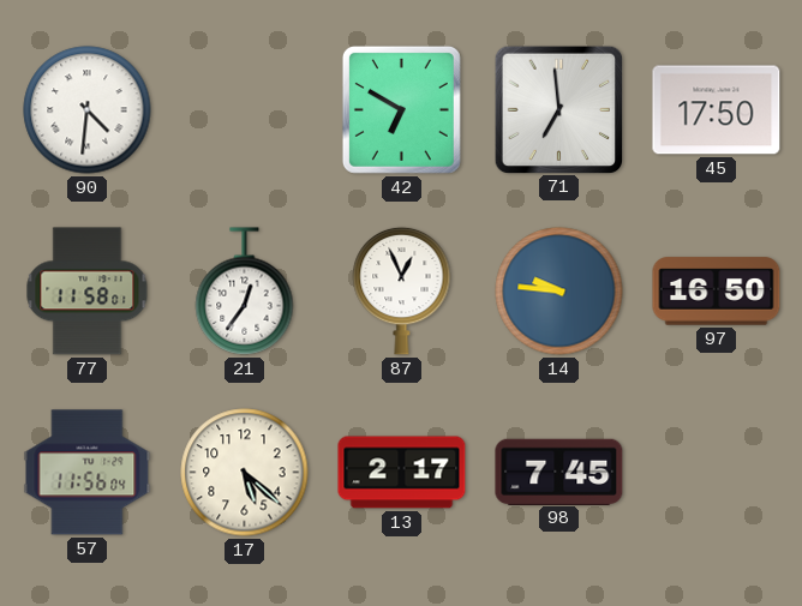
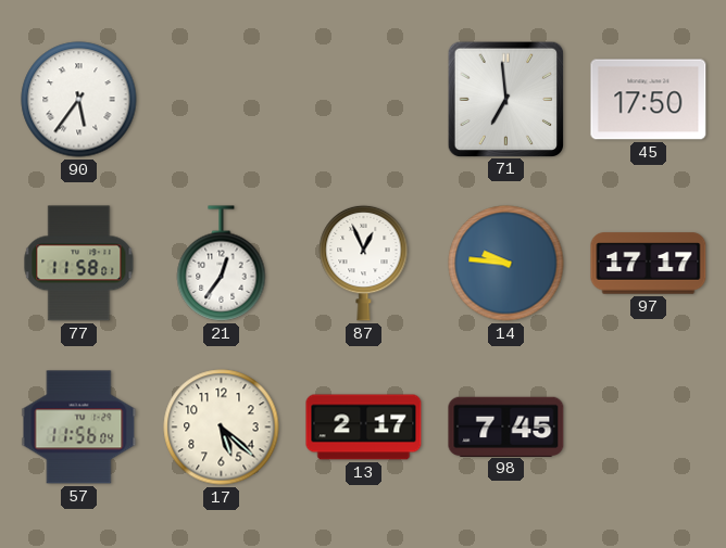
90: 4:31 -> 5:36 (79, 100)
42: 6:50 -> none (401, 109)
97: 16:50 -> 17:17 (649, 264)
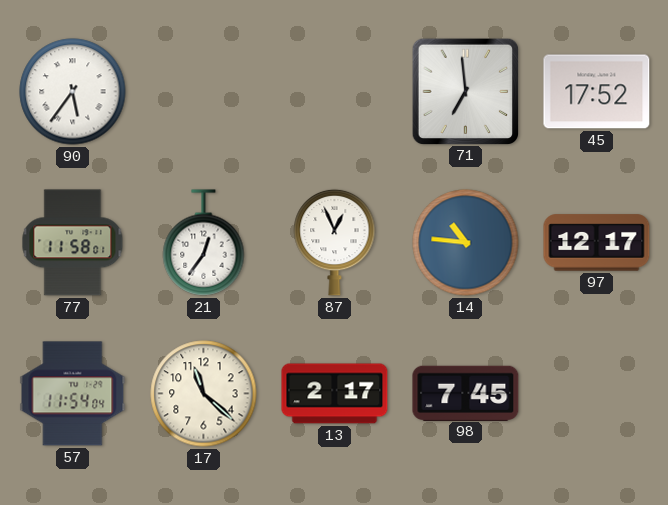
45: 17:50 -> 17:52 (597, 92)
14: 9:46 -> 10:46 (466, 243)
97: 17:17 -> 12:17 (597, 243)
57: 11:56 -> 11:54 (73, 394)
17: 5:22 -> 11:22 (204, 394)
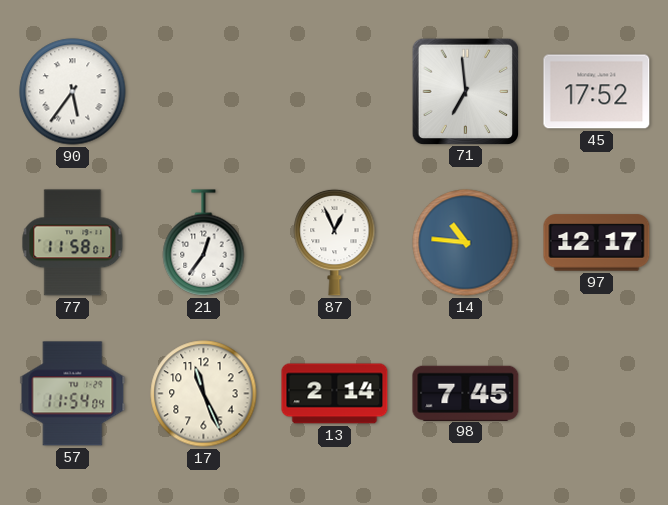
17: 11:22 -> 11:26 (204, 394)
13: 2:17 -> 2:14 (335, 394)
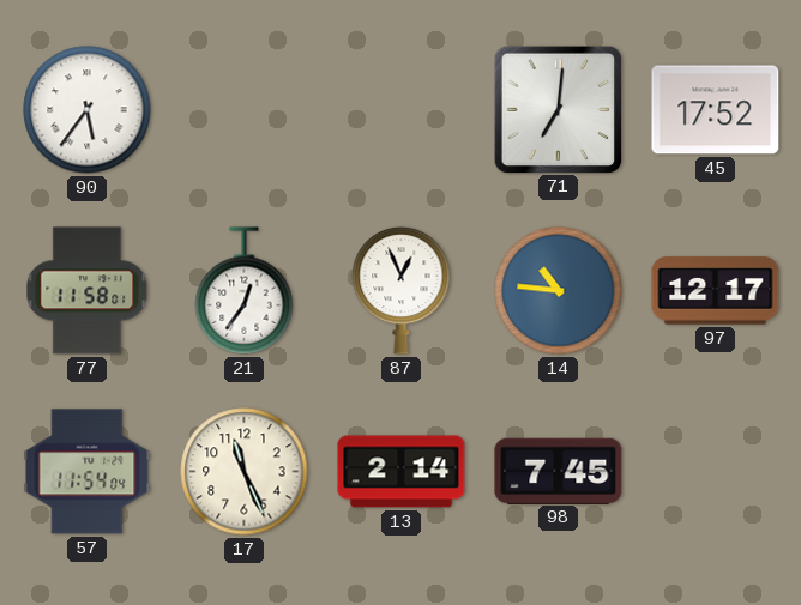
71: 6:59 -> 7:01 (558, 109)
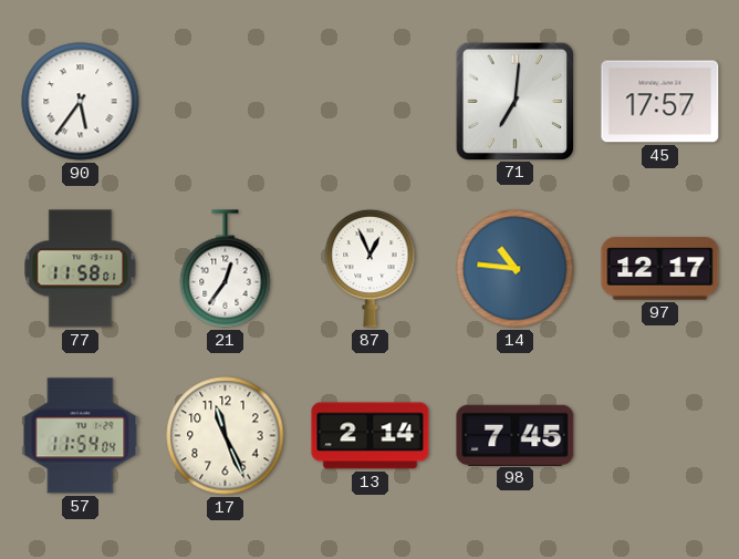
45: 17:52 -> 17:57 (660, 102)
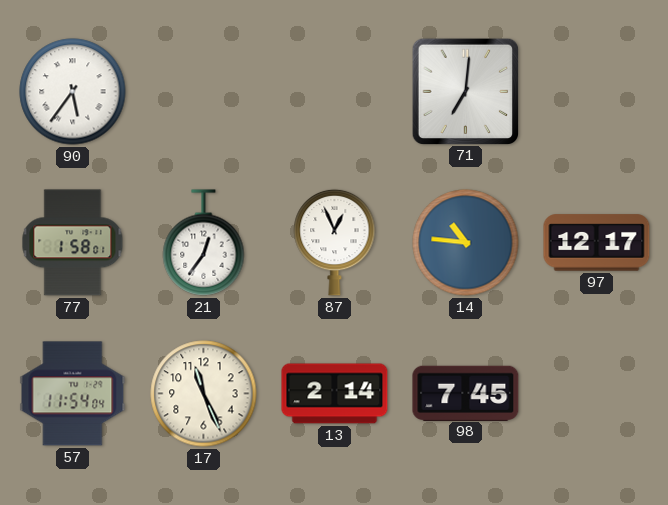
45: 17:57 -> none (660, 102)
77: 11:58 -> 1:58 (73, 243)
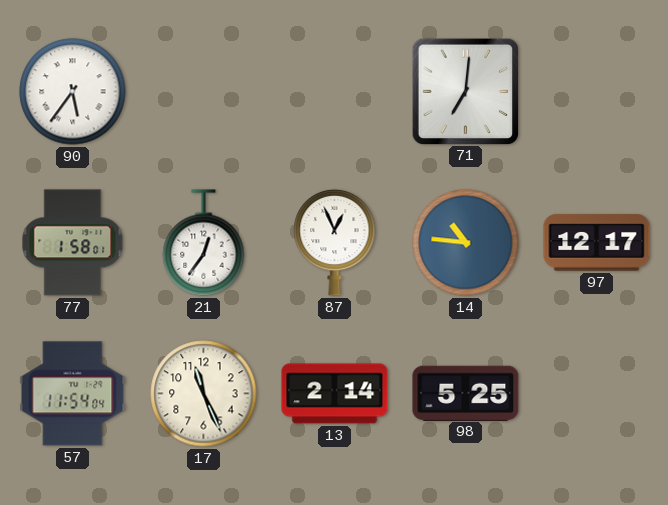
98: 7:45 -> 5:25 (466, 393)
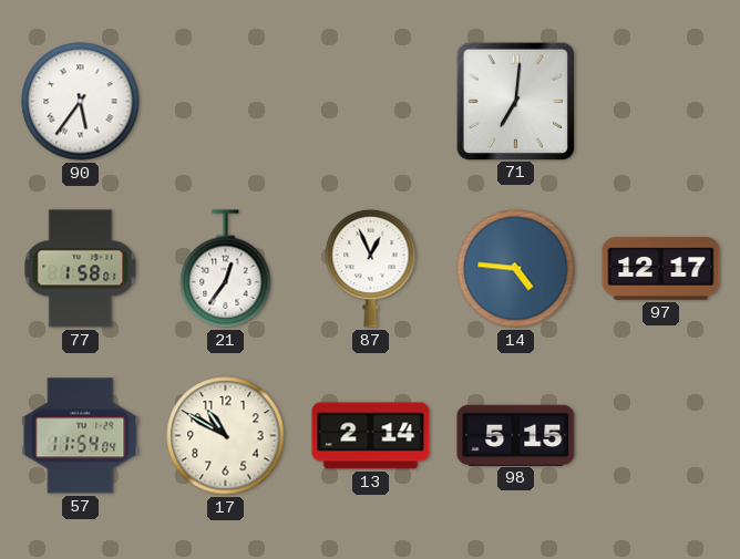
14: 10:46 -> 4:46 (516, 269)
17: 11:26 -> 10:50 (226, 436)
98: 5:25 -> 5:15 (516, 435)
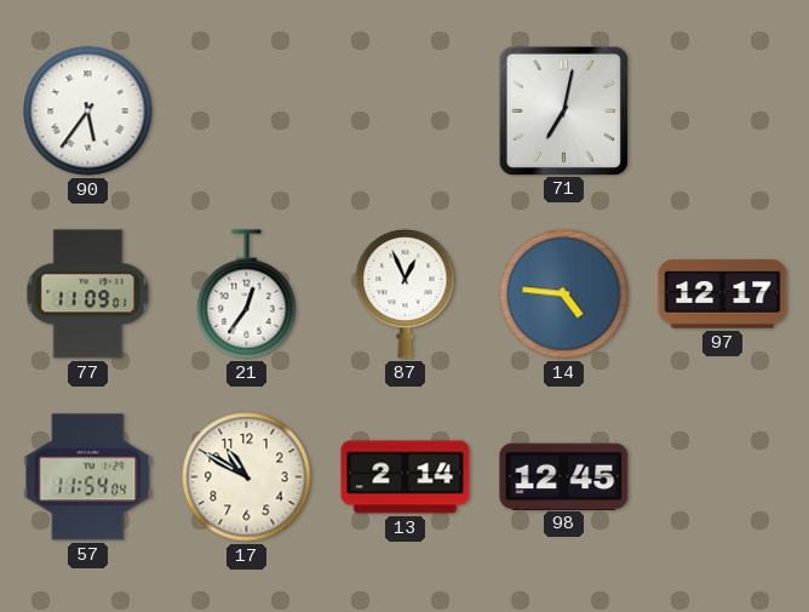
71: 7:01 -> 7:02 (563, 110)
77: 1:58 -> 11:09 (88, 294)
98: 5:15 -> 12:45 (564, 476)
